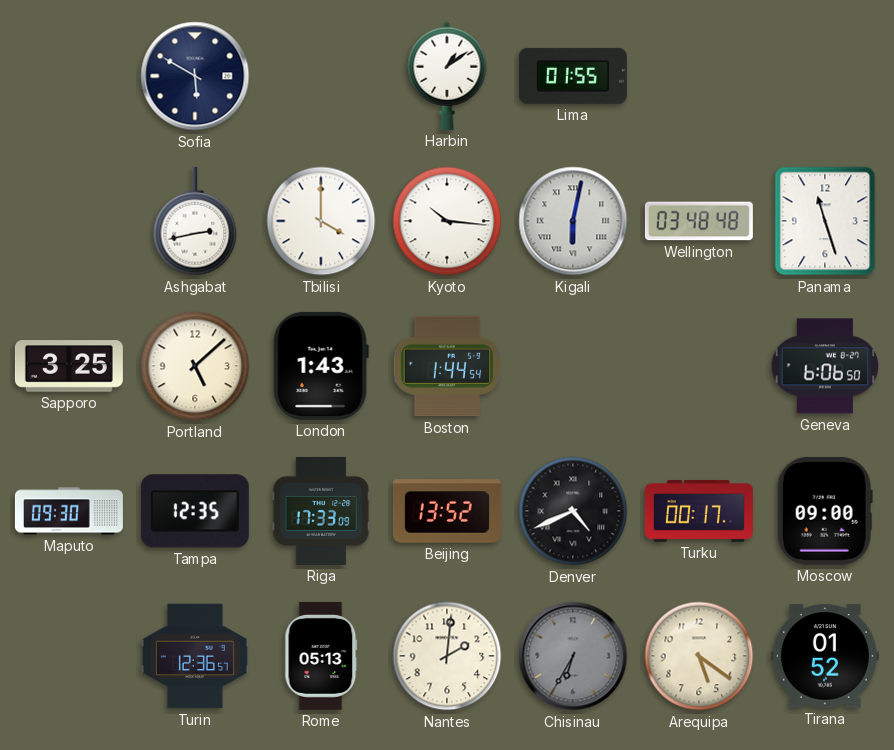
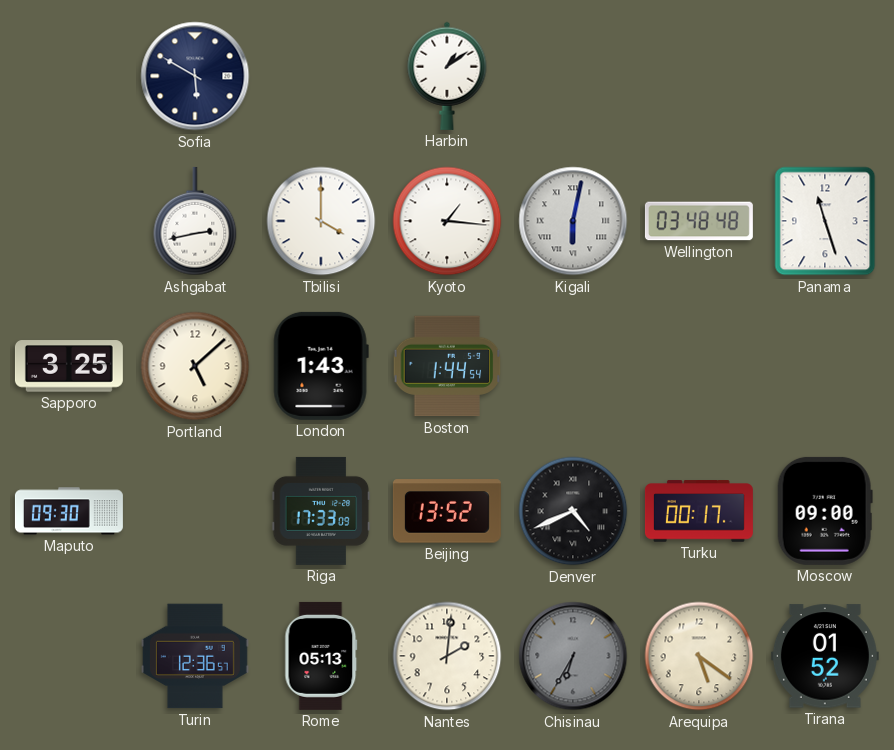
Lima: 01:55 -> none (573, 76)
Kyoto: 10:16 -> 1:16 (447, 221)
Geneva: 6:06 -> none (825, 366)
Tampa: 12:35 -> none (195, 511)
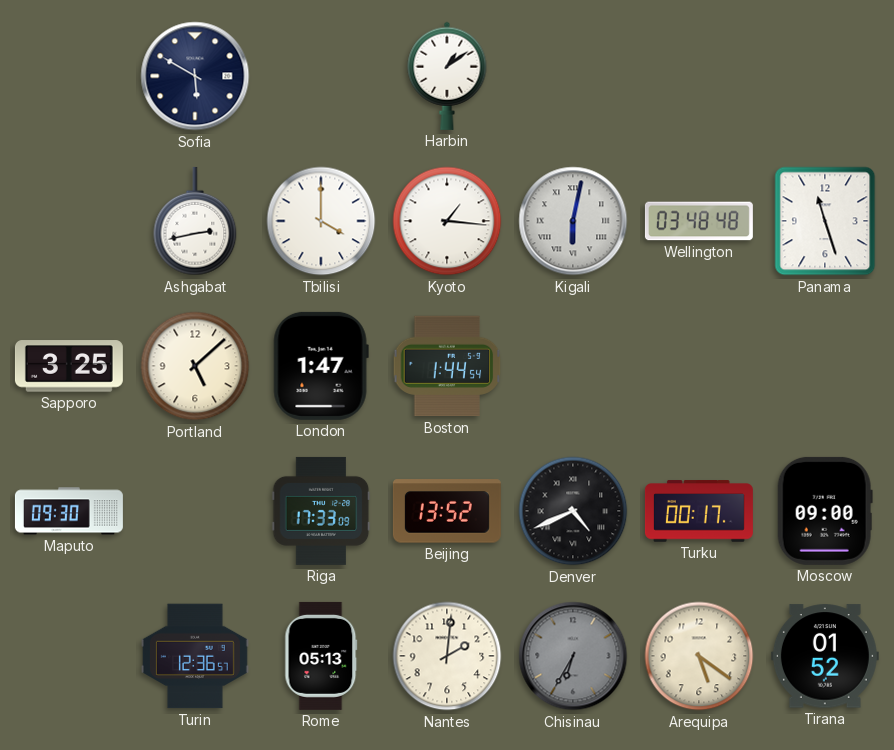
London: 1:43 -> 1:47 (321, 366)
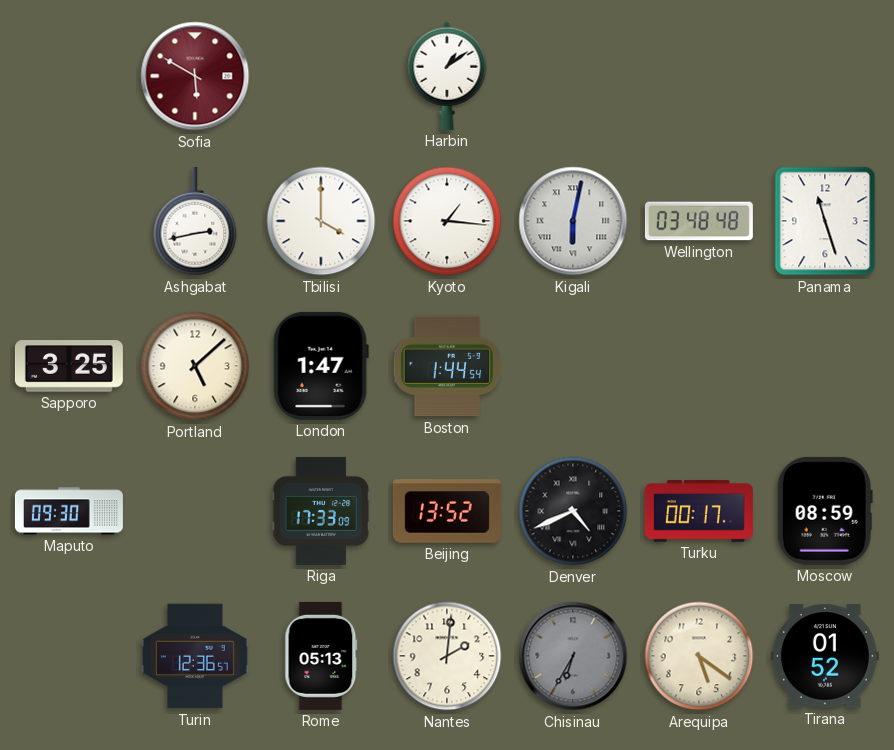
Sofia dial: navy -> burgundy (195, 76)
Moscow: 09:00 -> 08:59 (825, 511)
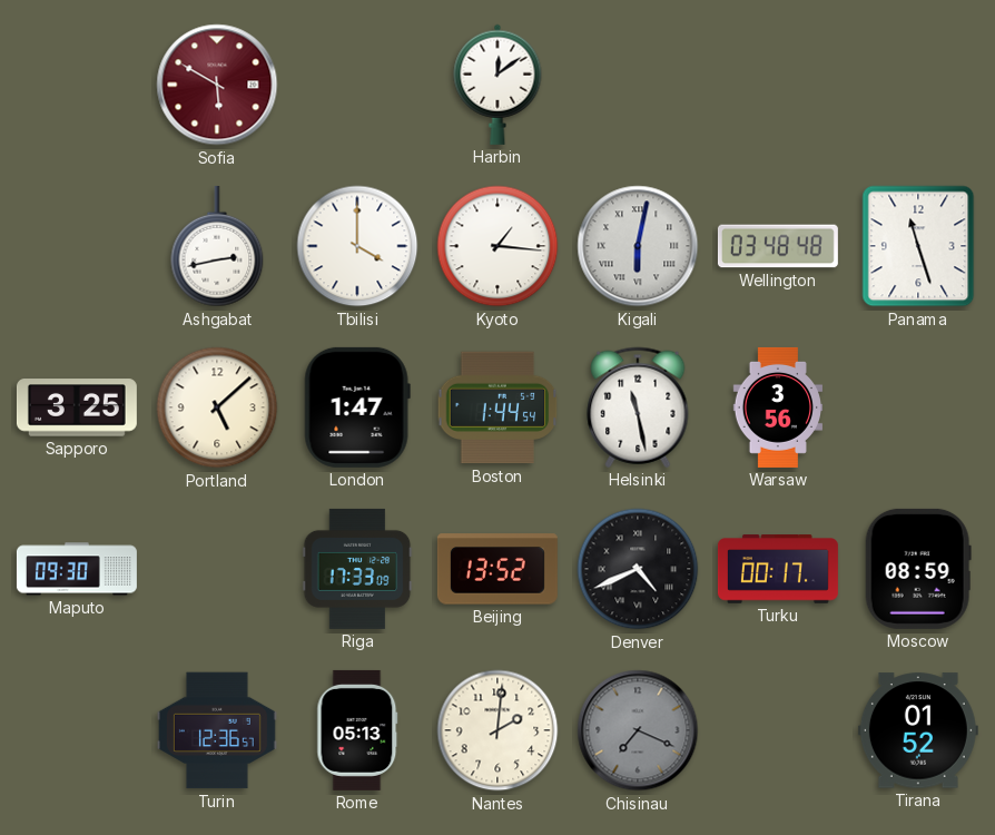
Harbin: 1:09 -> 12:09 (497, 85)
Helsinki: none -> 11:28 (638, 407)
Warsaw: none -> 3:56 (777, 407)
Chisinau: 6:35 -> 7:19 (638, 730)
Arequipa: 5:21 -> none (699, 656)
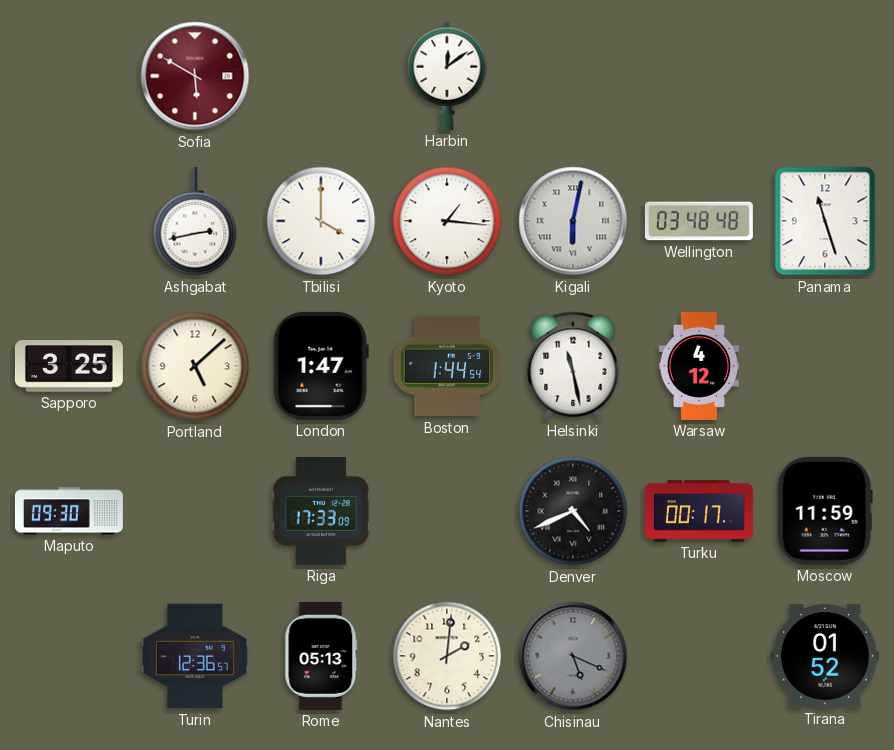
Warsaw: 3:56 -> 4:12 (698, 366)
Beijing: 13:52 -> none (497, 569)
Moscow: 08:59 -> 11:59 (825, 511)
Chisinau: 7:19 -> 5:19 (573, 656)
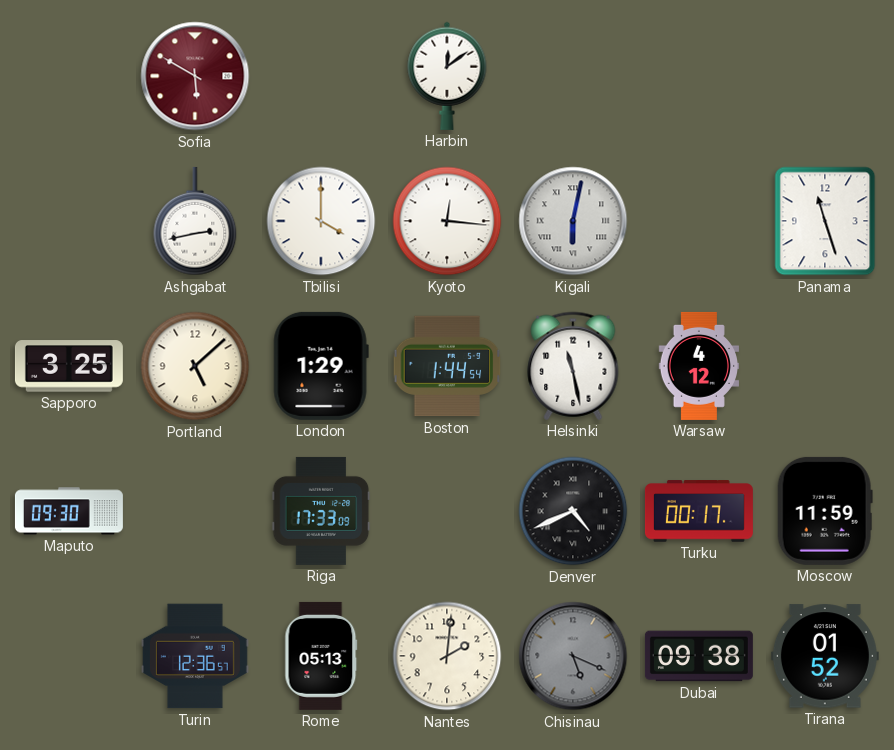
Kyoto: 1:16 -> 12:16 (447, 221)
Wellington: 03:48 -> none (699, 221)
London: 1:47 -> 1:29 (321, 366)
Dubai: none -> 09:38 (699, 656)
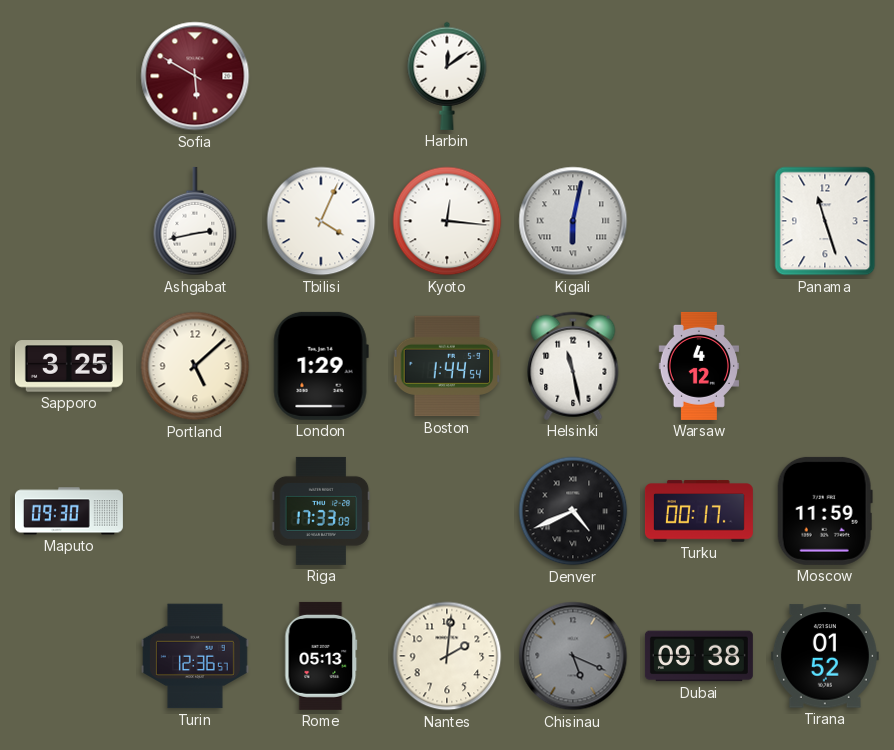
Tbilisi: 4:00 -> 4:04 (321, 221)
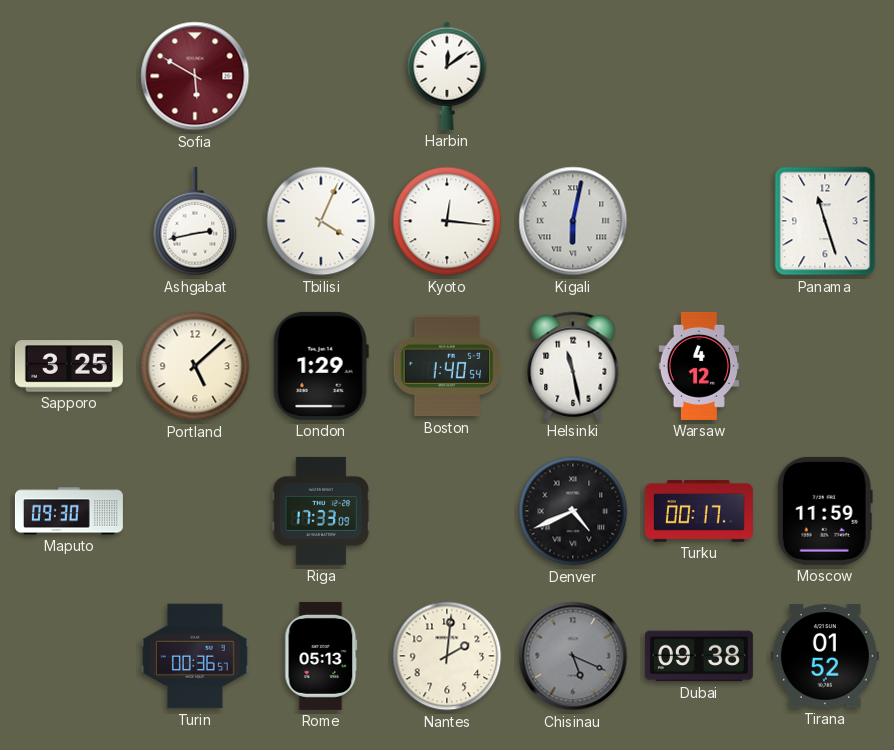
Boston: 1:44 -> 1:40 (447, 366)
Turin: 12:36 -> 00:36 (195, 656)
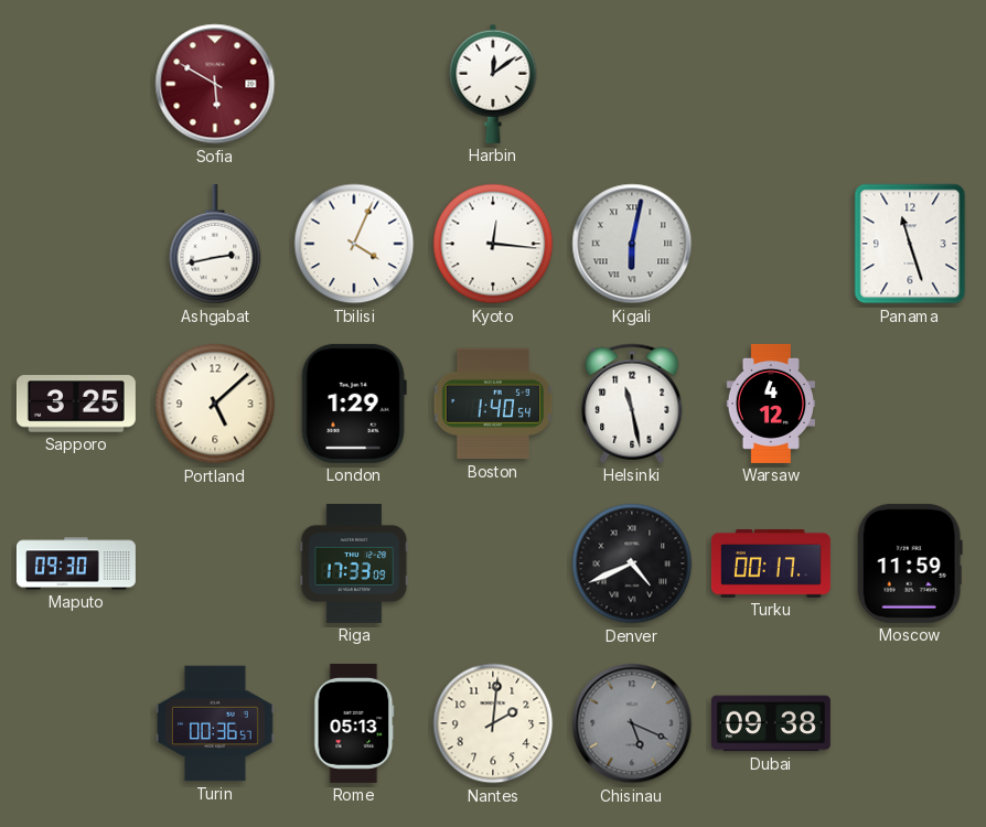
Tirana: 01:52 -> none (825, 656)
